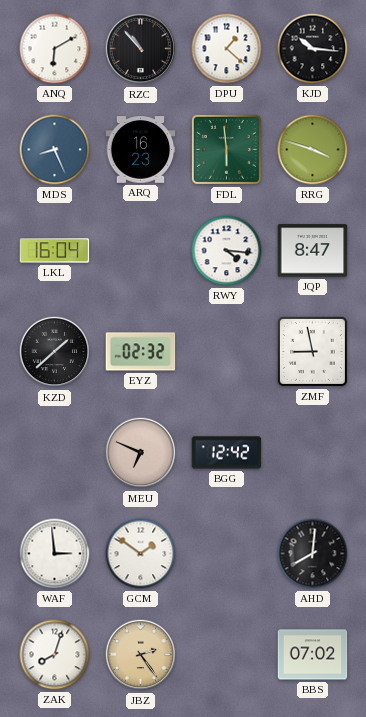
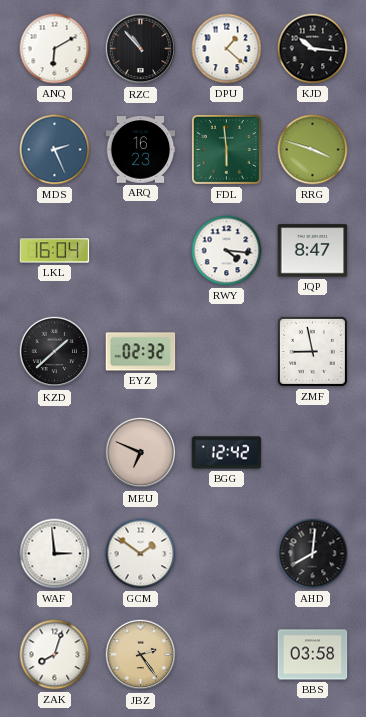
MDS: 8:26 -> 2:26 (55, 150)
BBS: 07:02 -> 03:58 (313, 655)
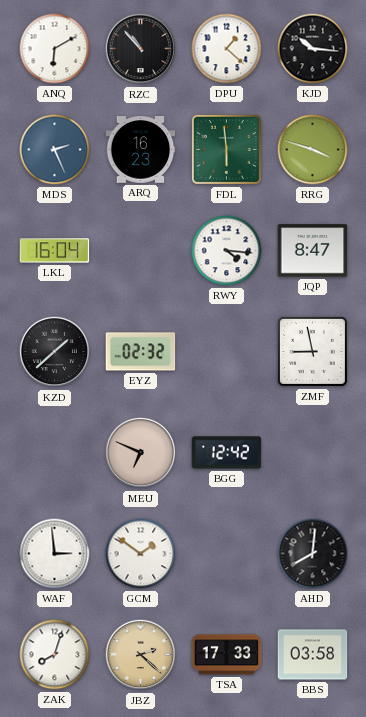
JBZ: 2:24 -> 2:22 (141, 655)
TSA: none -> 17:33 (227, 655)
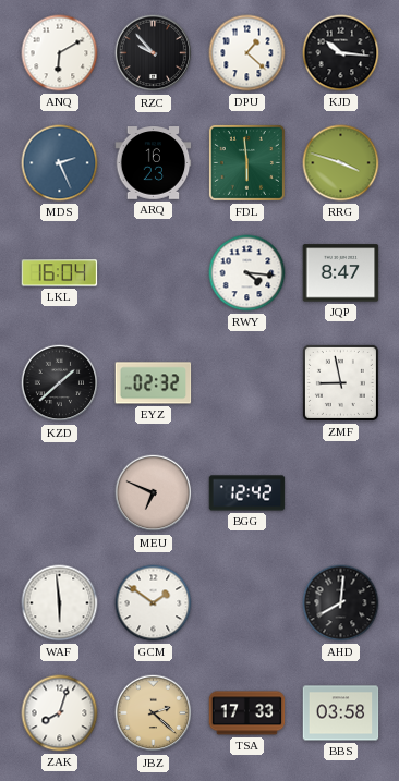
RZC: 10:53 -> 9:53 (154, 53)
WAF: 2:59 -> 5:59 (60, 603)
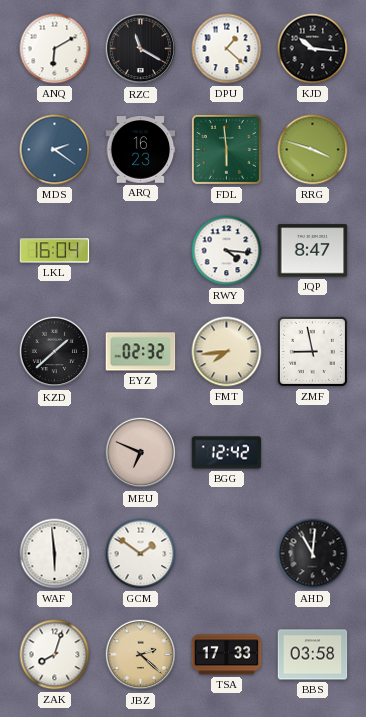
RZC: 9:53 -> 11:20 (141, 49)
MDS: 2:26 -> 2:21 (55, 150)
FMT: none -> 7:44 (227, 352)
AHD: 8:01 -> 11:01 (313, 554)
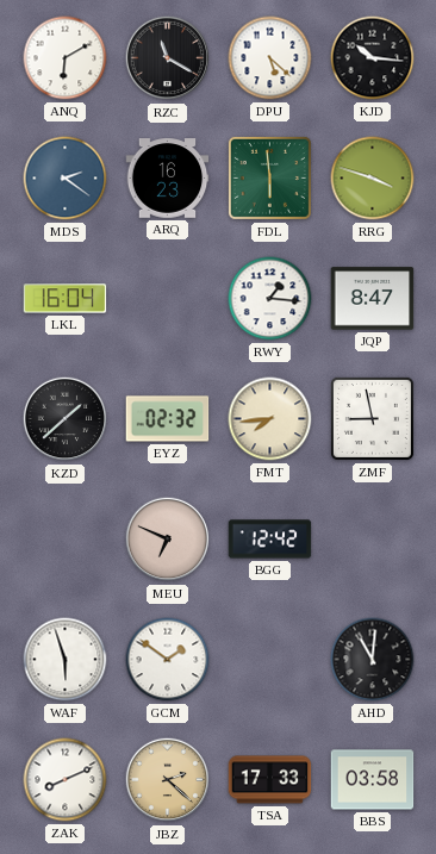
DPU: 1:22 -> 5:22 (270, 58)
RWY: 4:16 -> 1:16 (270, 299)
WAF: 5:59 -> 5:57 (66, 660)
ZAK: 8:03 -> 8:11 (66, 780)
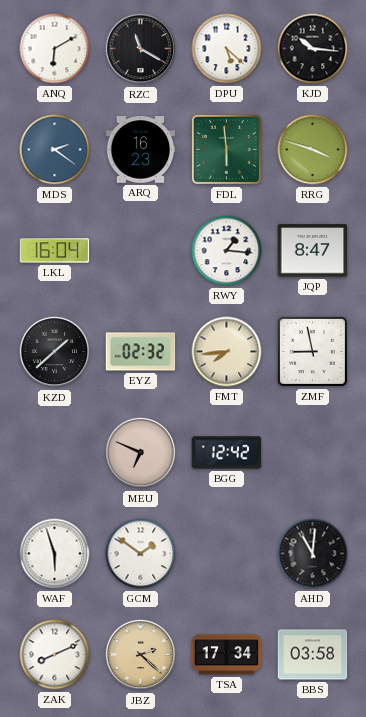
TSA: 17:33 -> 17:34 (227, 655)
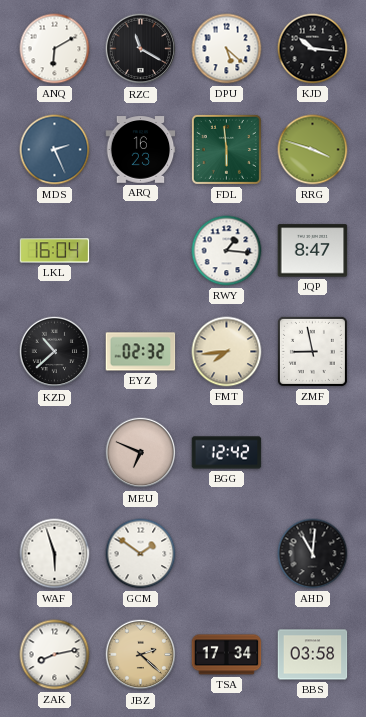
MDS: 2:21 -> 2:26 (55, 150)
KZD: 1:38 -> 10:38 (55, 352)
ZAK: 8:11 -> 8:13 (55, 655)
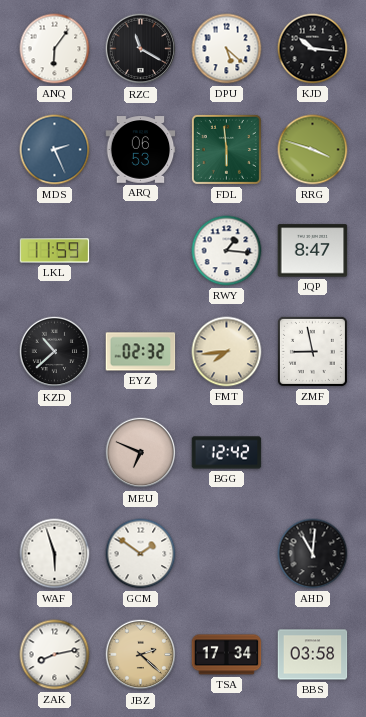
ANQ: 6:10 -> 6:06 (55, 49)
ARQ: 16:23 -> 06:53 (141, 150)
LKL: 16:04 -> 11:59 (55, 251)
